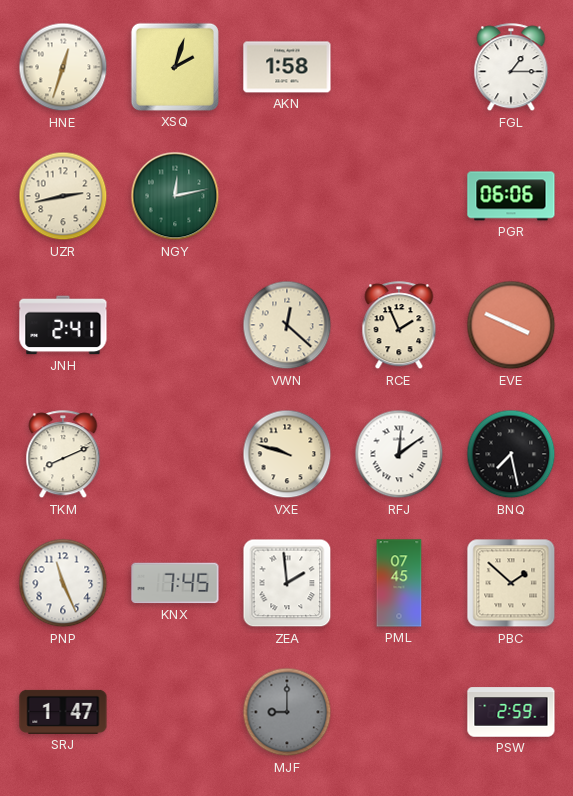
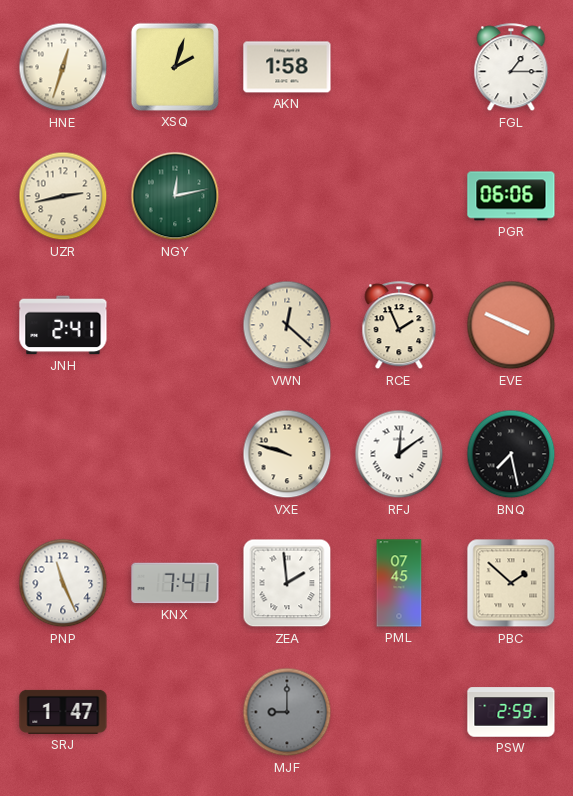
TKM: 8:11 -> none (63, 455)
KNX: 7:45 -> 7:41 (175, 583)
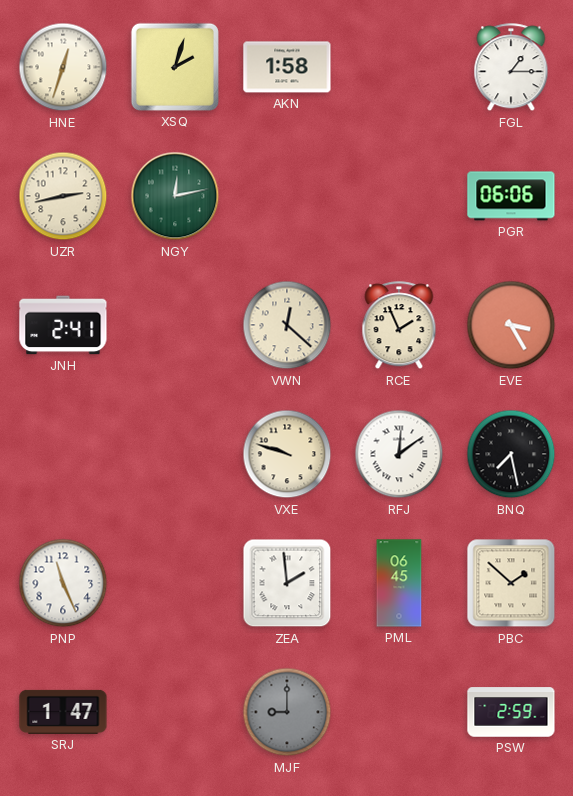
EVE: 3:49 -> 3:25 (511, 325)
KNX: 7:41 -> none (175, 583)
PML: 07:45 -> 06:45 (399, 583)
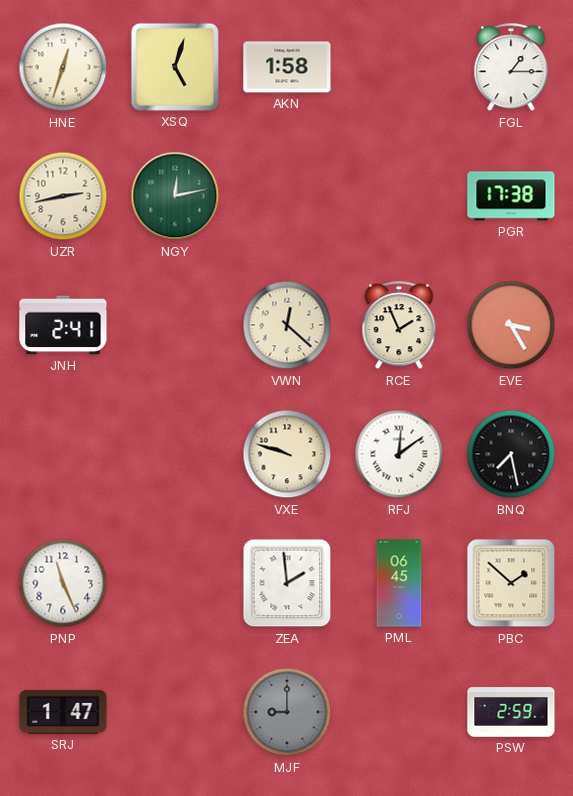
XSQ: 2:03 -> 5:03 (175, 67)
PGR: 06:06 -> 17:38 (511, 196)
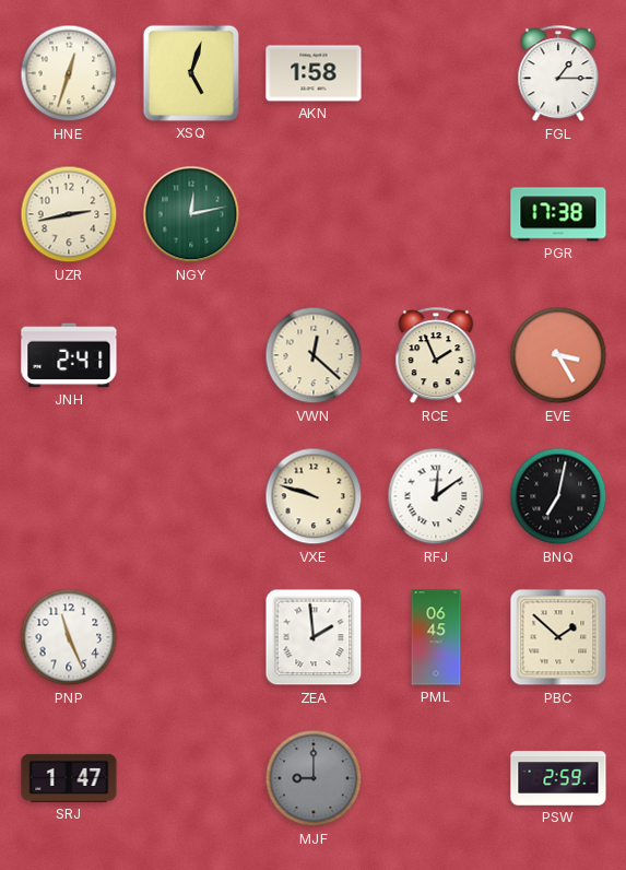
BNQ: 7:28 -> 7:02 (558, 496)
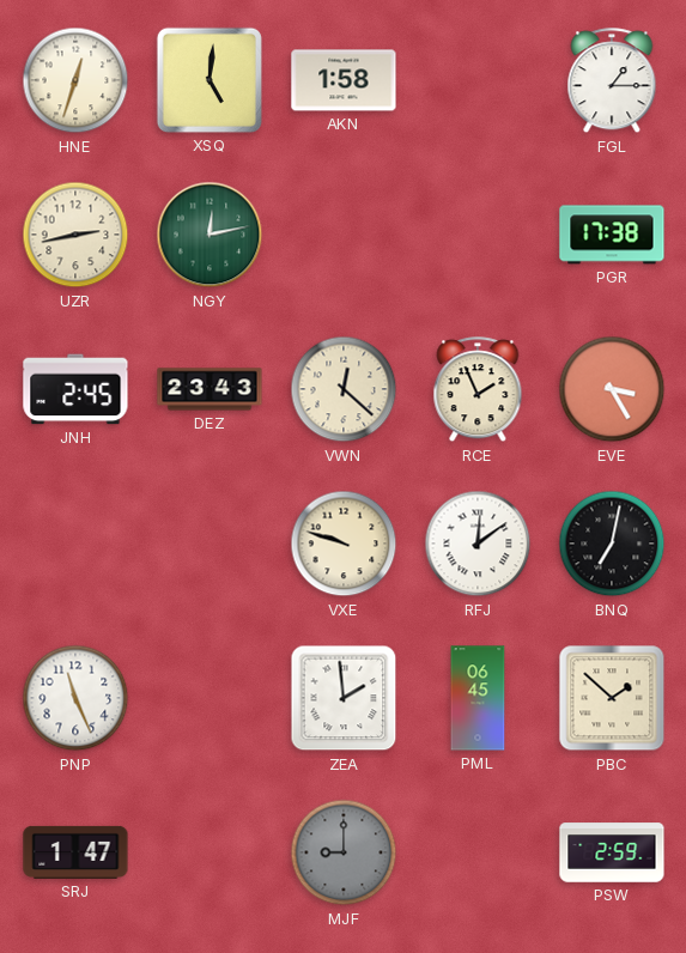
XSQ: 5:03 -> 5:01 (210, 80)
JNH: 2:41 -> 2:45 (75, 389)
DEZ: none -> 23:43 (210, 389)
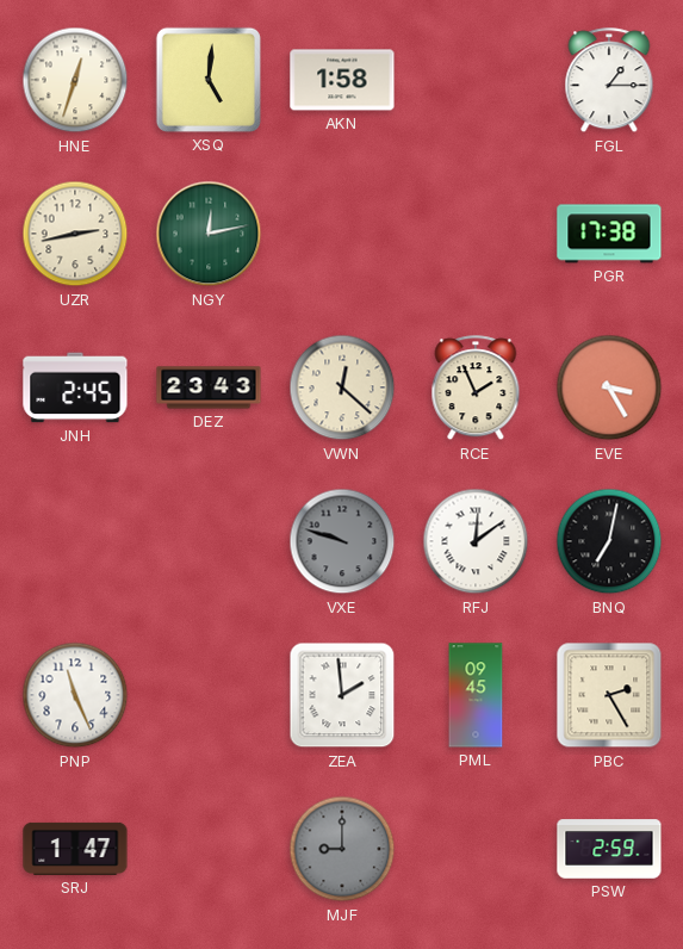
VXE dial: cream -> grey (342, 541)
PML: 06:45 -> 09:45 (476, 695)
PBC: 1:52 -> 2:25 (609, 695)
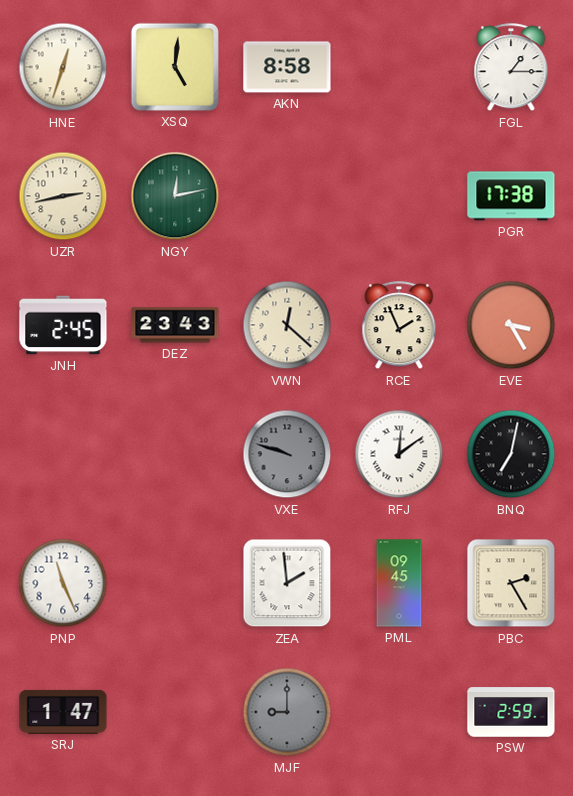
AKN: 1:58 -> 8:58 (287, 67)
